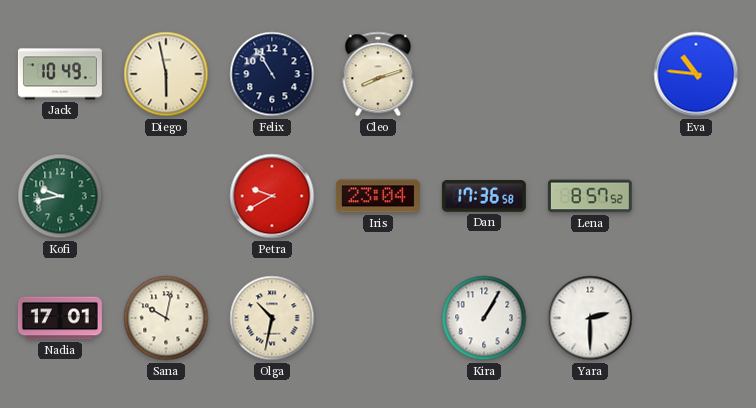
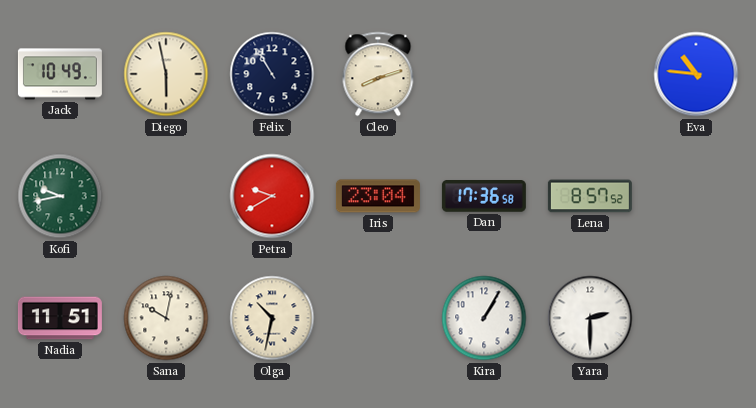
Nadia: 17:01 -> 11:51 (60, 318)
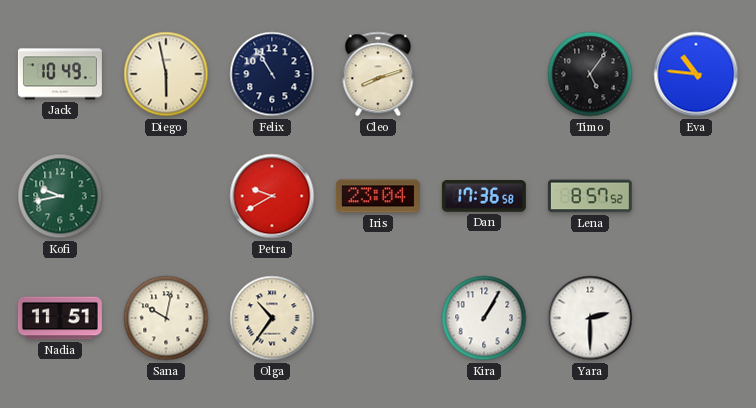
Timo: none -> 5:06 (590, 74)
Olga: 10:32 -> 10:36 (272, 318)
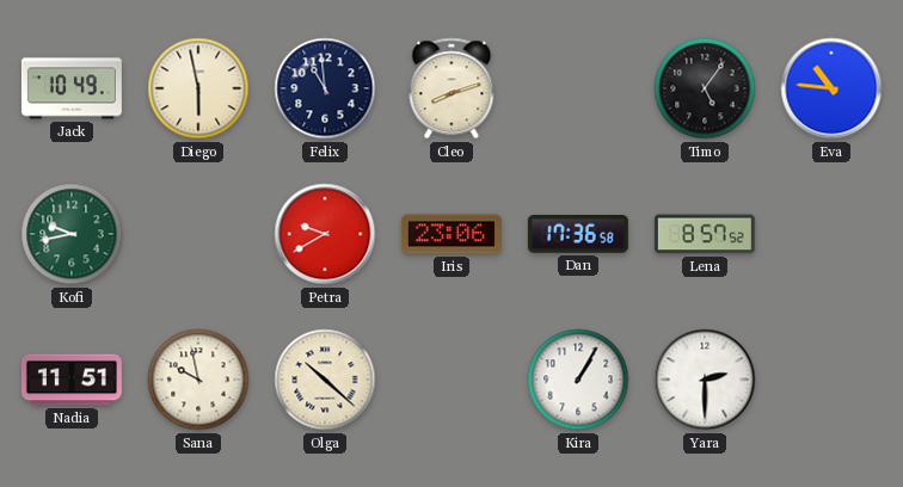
Felix: 10:55 -> 10:59 (325, 88)
Iris: 23:04 -> 23:06 (451, 234)
Sana: 10:02 -> 9:58 (198, 380)
Olga: 10:36 -> 10:22 (325, 380)
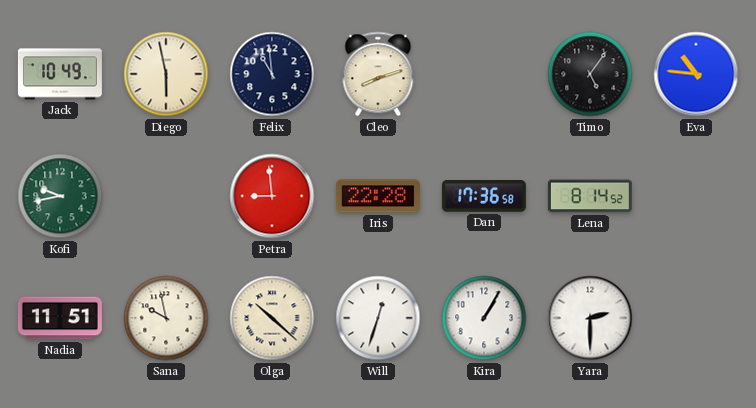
Petra: 9:40 -> 8:59 (272, 196)
Iris: 23:06 -> 22:28 (378, 196)
Lena: 8:57 -> 8:14 (590, 196)
Will: none -> 12:33 (378, 318)
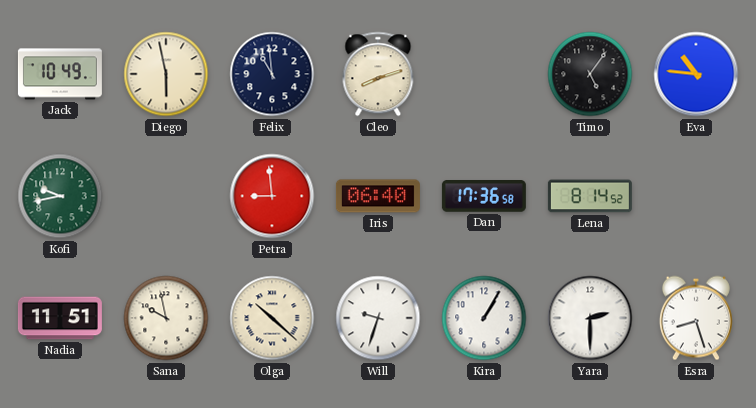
Iris: 22:28 -> 06:40 (378, 196)
Will: 12:33 -> 9:33 (378, 318)
Esra: none -> 8:27 (696, 318)
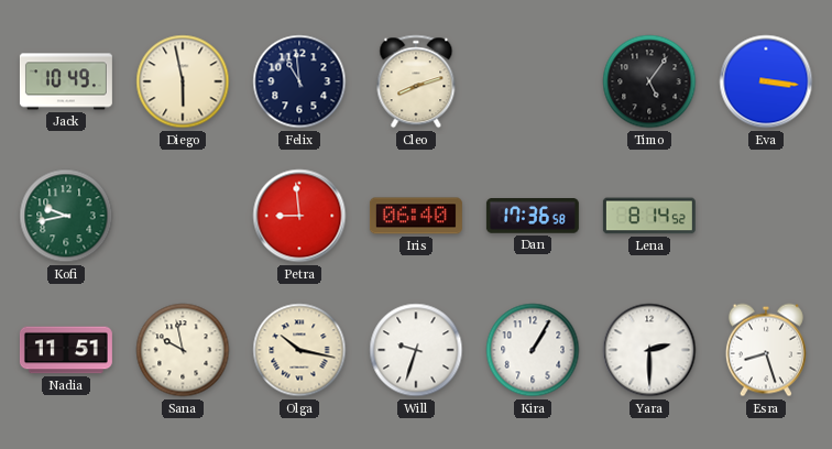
Eva: 10:46 -> 3:16 (766, 81)
Olga: 10:22 -> 10:17 (299, 350)
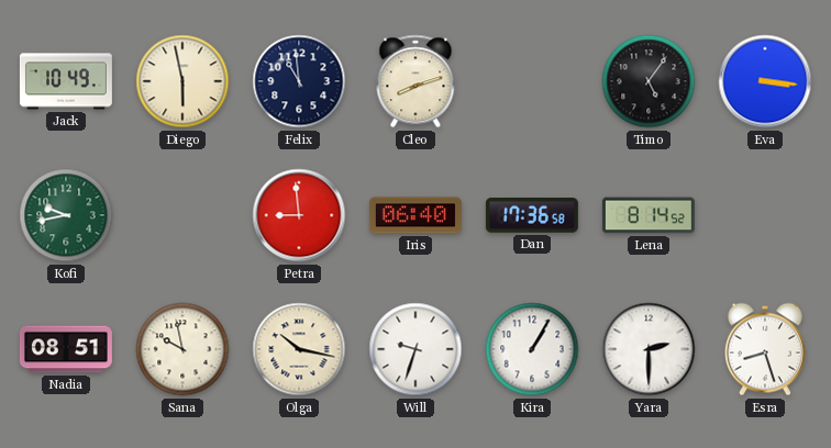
Nadia: 11:51 -> 08:51 (66, 349)
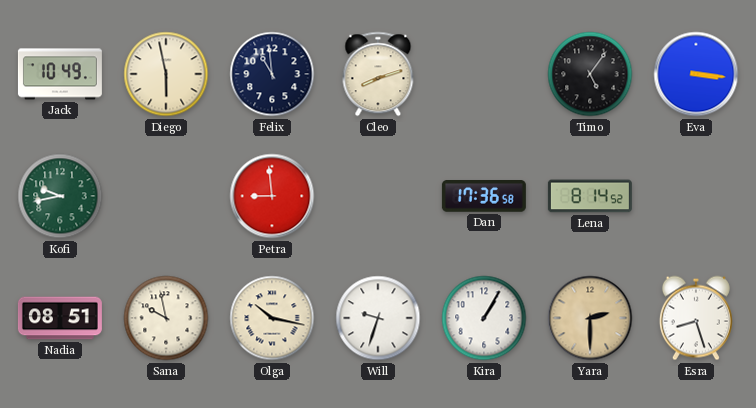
Iris: 06:40 -> none (416, 215)
Yara dial: white -> champagne (590, 318)
